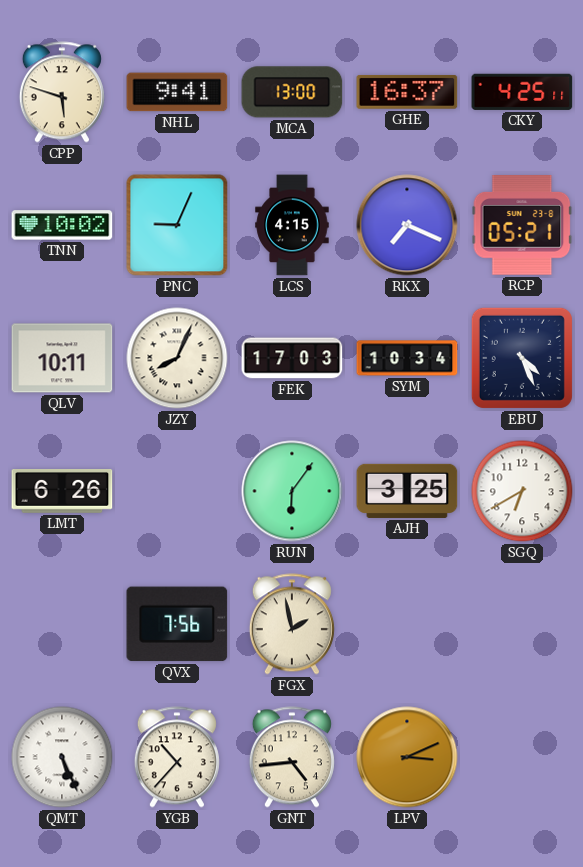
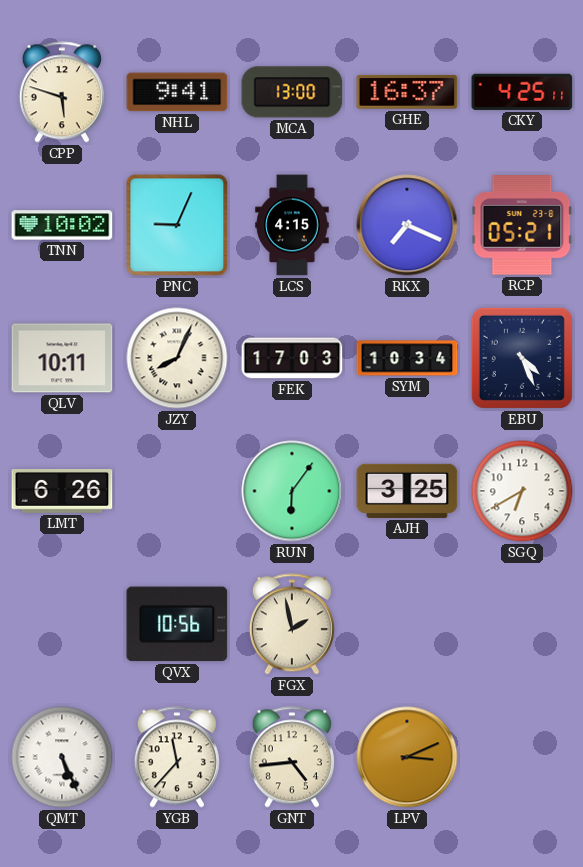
QVX: 7:56 -> 10:56 (177, 624)
YGB: 10:37 -> 11:37 (177, 757)
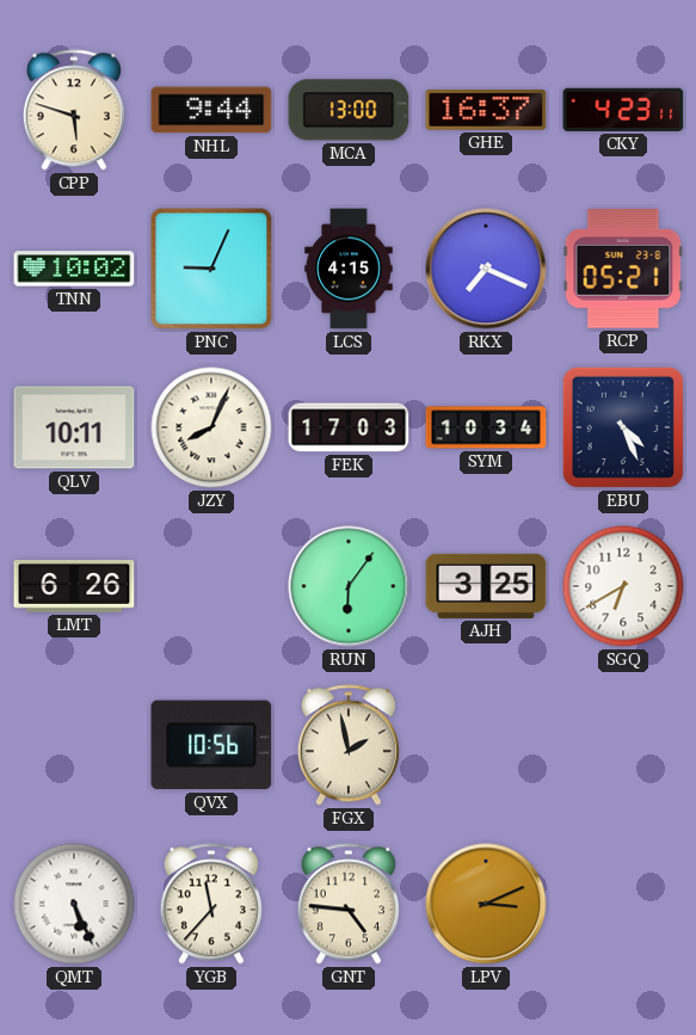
NHL: 9:41 -> 9:44 (211, 110)
CKY: 4:25 -> 4:23 (623, 110)
GNT: 4:44 -> 4:46 (349, 904)
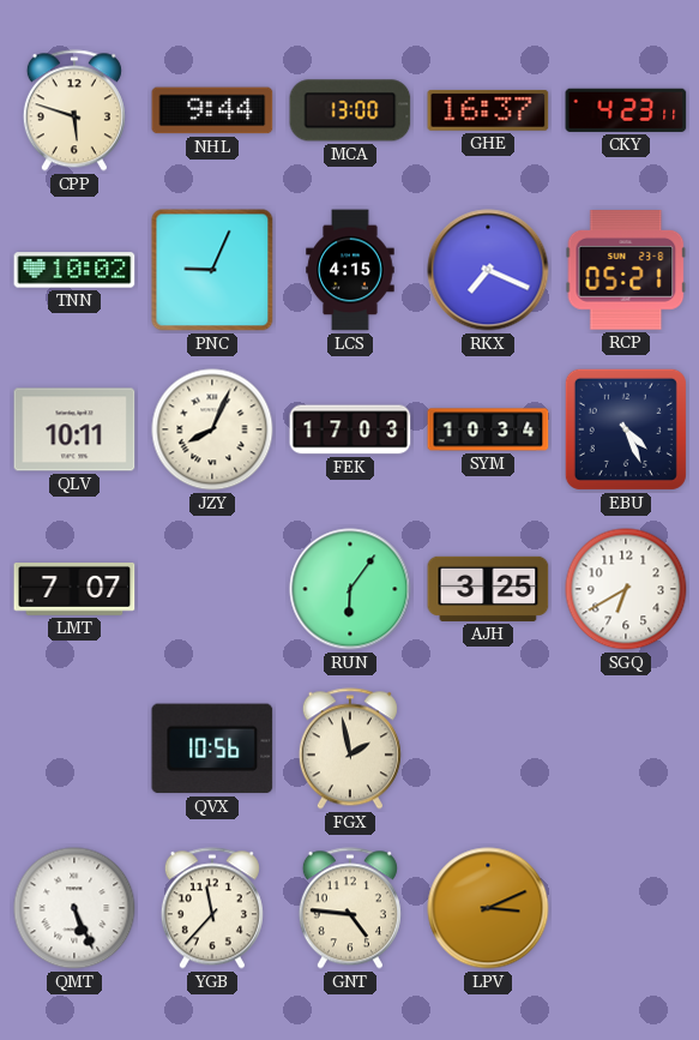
LMT: 6:26 -> 7:07 (74, 590)
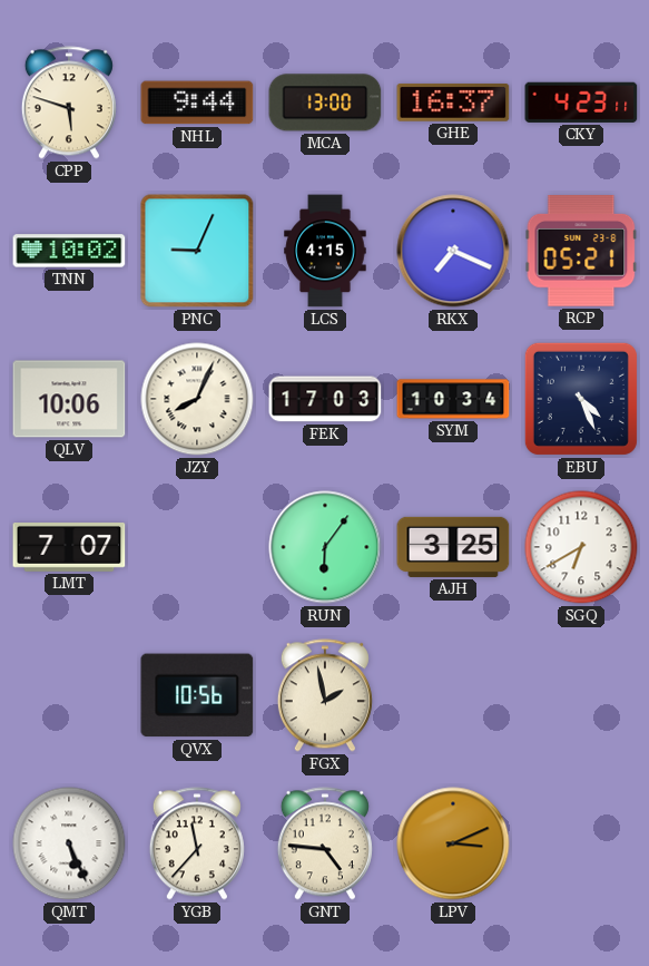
QLV: 10:11 -> 10:06 (69, 399)
